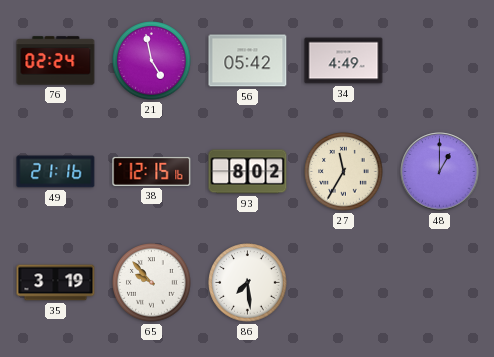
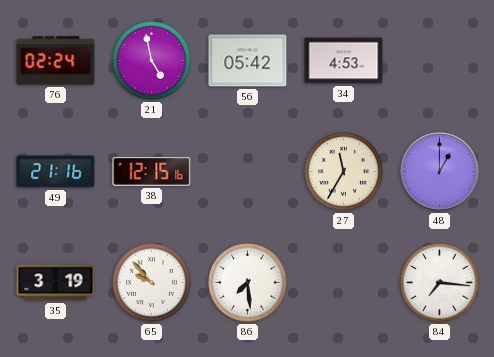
34: 4:49 -> 4:53 (344, 61)
93: 8:02 -> none (248, 172)
84: none -> 7:16 (440, 283)
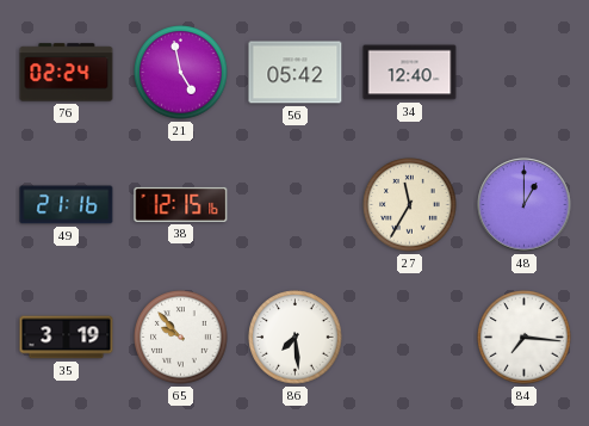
34: 4:53 -> 12:40 (410, 73)
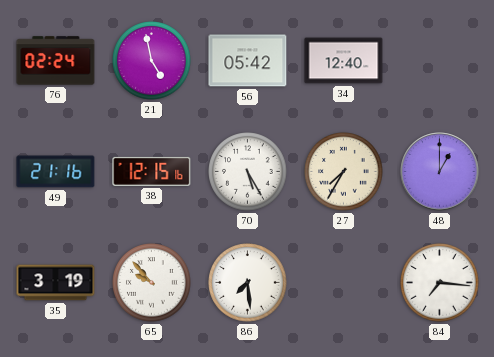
70: none -> 5:25 (248, 172)
27: 11:35 -> 7:35 (344, 172)
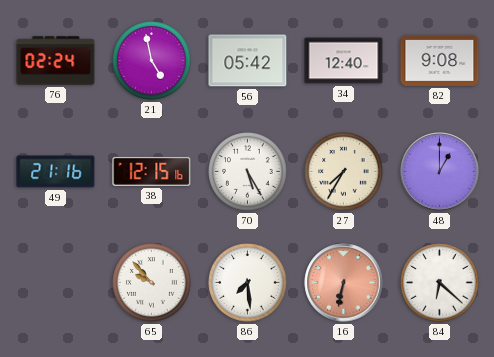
82: none -> 9:08 (440, 60)
35: 3:19 -> none (56, 283)
16: none -> 6:32 (344, 283)
84: 7:16 -> 6:22 (440, 283)
